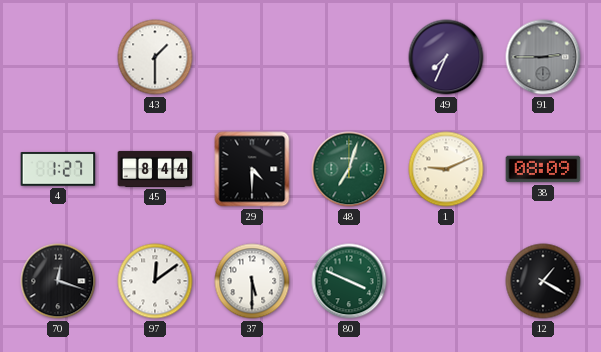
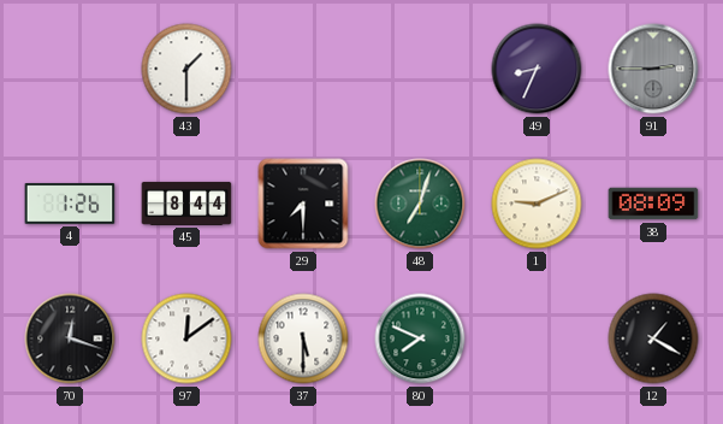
49: 7:34 -> 8:34 (537, 69)
4: 1:27 -> 1:26 (70, 204)
29: 4:30 -> 7:30 (303, 204)
80: 3:49 -> 7:49 (420, 338)
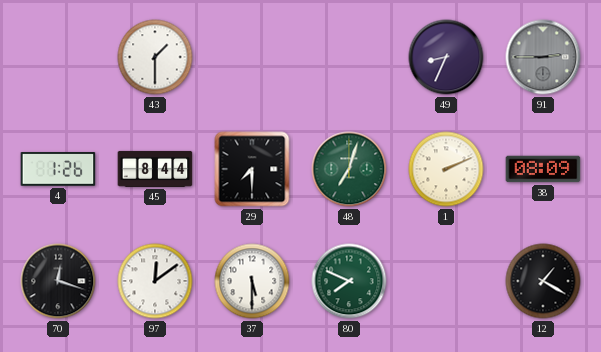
1: 9:11 -> 2:11 (446, 169)
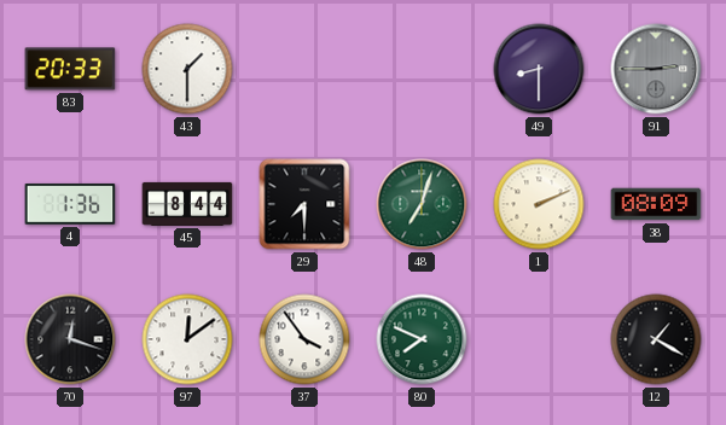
83: none -> 20:33 (70, 69)
49: 8:34 -> 8:30 (539, 69)
4: 1:26 -> 1:36 (70, 204)
37: 5:30 -> 3:54 (304, 339)
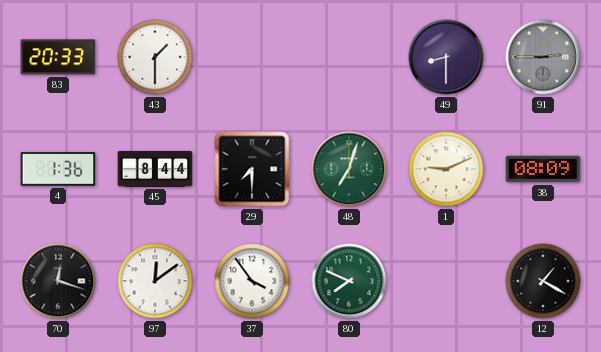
1: 2:11 -> 9:11 (446, 169)
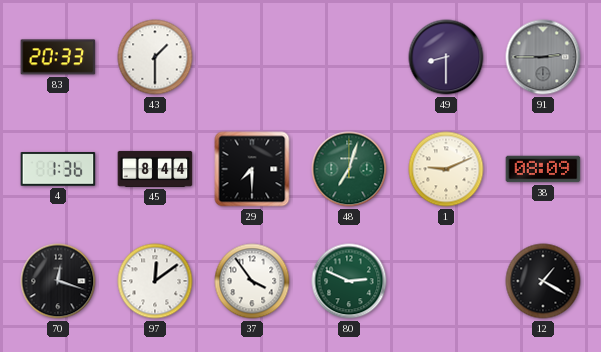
80: 7:49 -> 2:49 (349, 281)
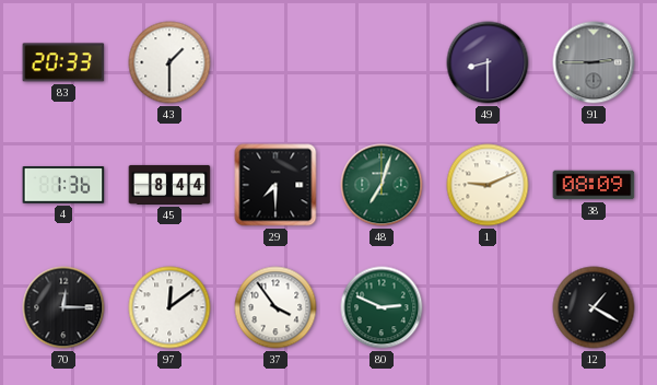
70: 12:18 -> 12:15 (63, 307)
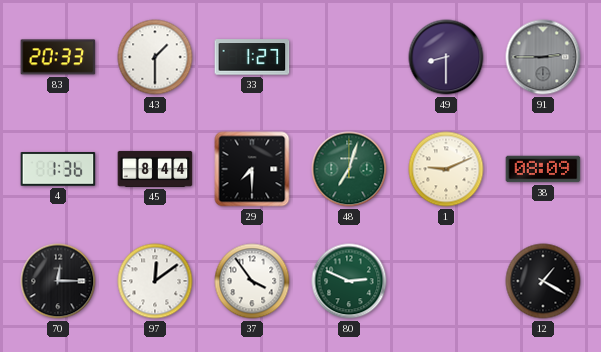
33: none -> 1:27 (252, 57)
